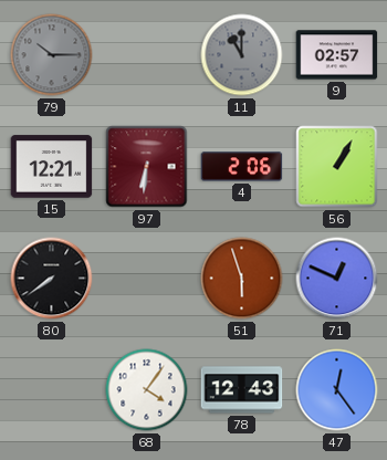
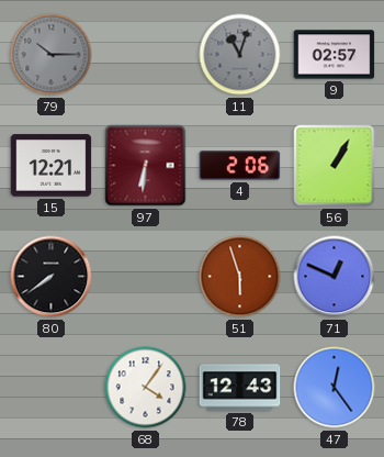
11: 11:00 -> 11:03 (240, 55)
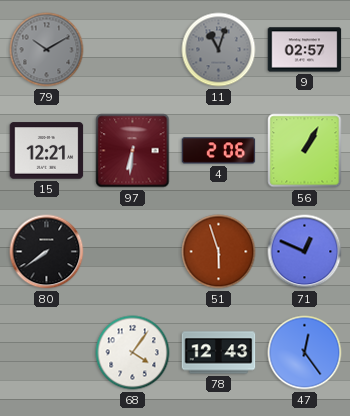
79: 10:15 -> 10:10 (47, 50)
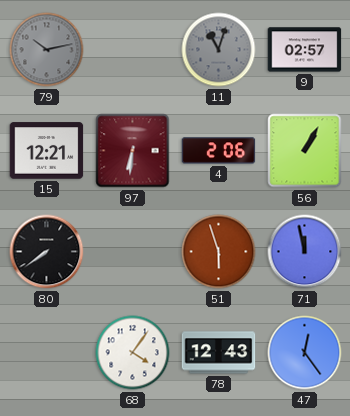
79: 10:10 -> 10:13 (47, 50)
71: 12:49 -> 11:58 (305, 252)
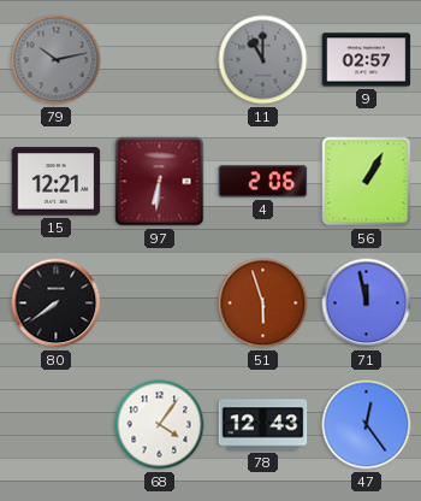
11: 11:03 -> 11:00 (263, 60)
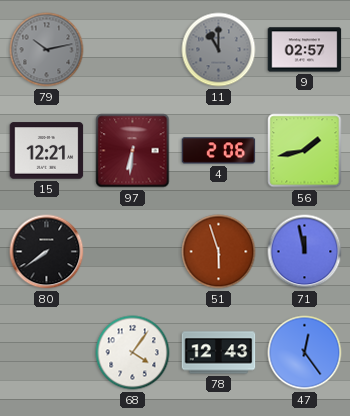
56: 1:05 -> 1:43 (305, 151)
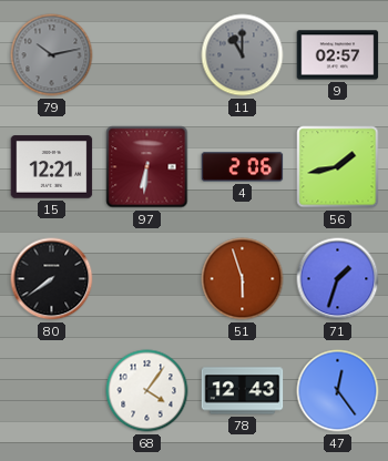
71: 11:58 -> 1:33 (338, 279)
